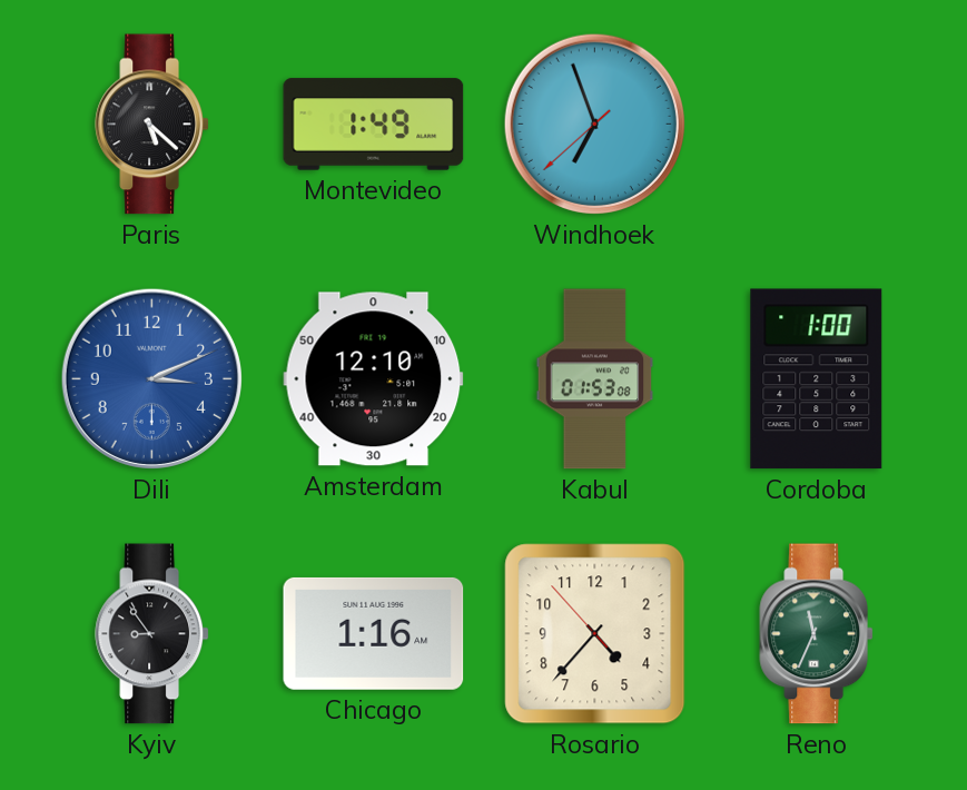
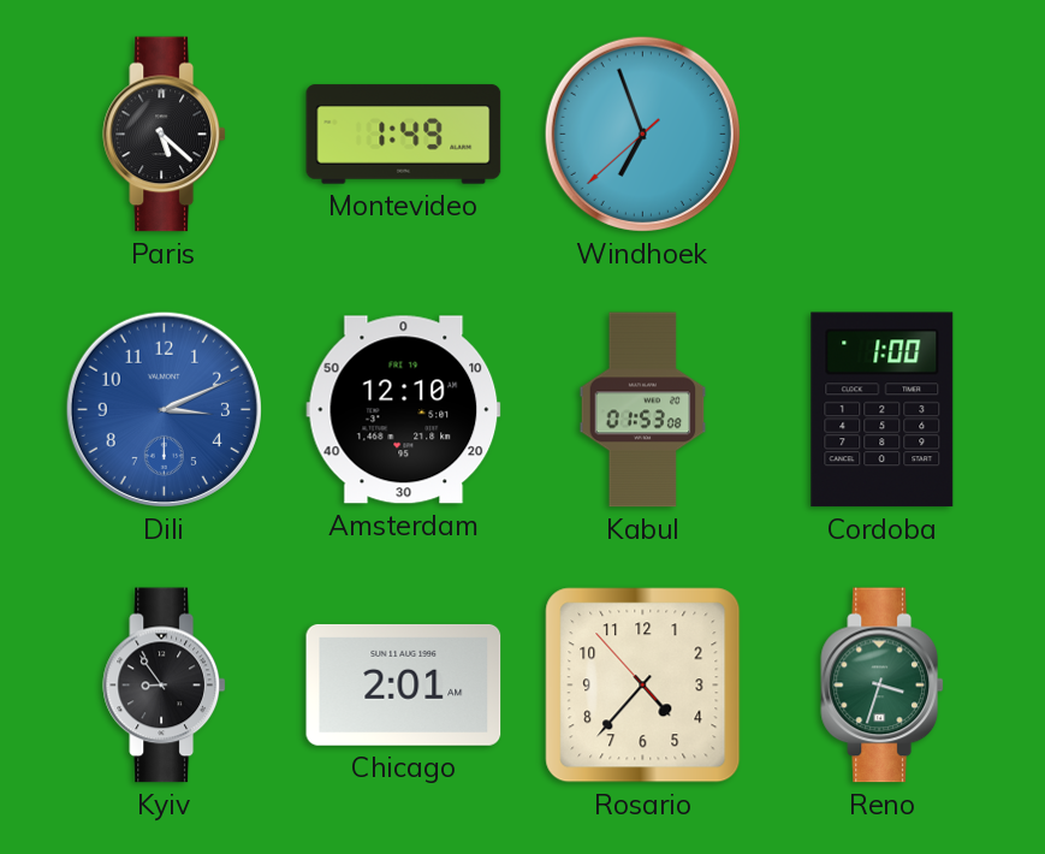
Chicago: 1:16 -> 2:01 (404, 684)
Reno: 11:34 -> 3:33 (881, 686)
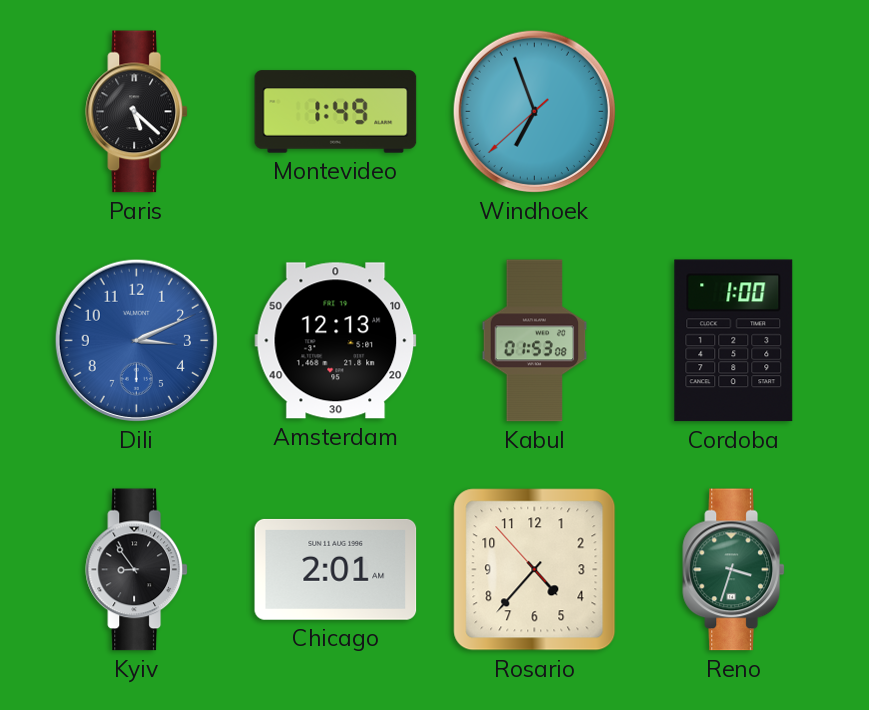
Amsterdam: 12:10 -> 12:13 (336, 341)
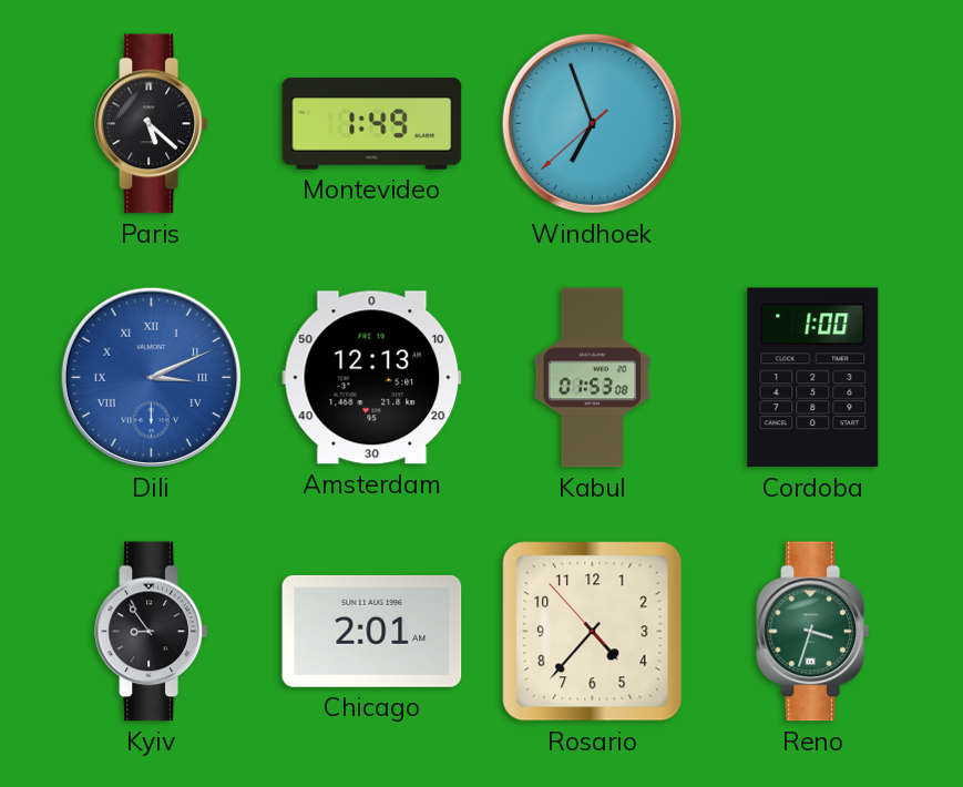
Dili numerals: Arabic -> Roman (151, 377)
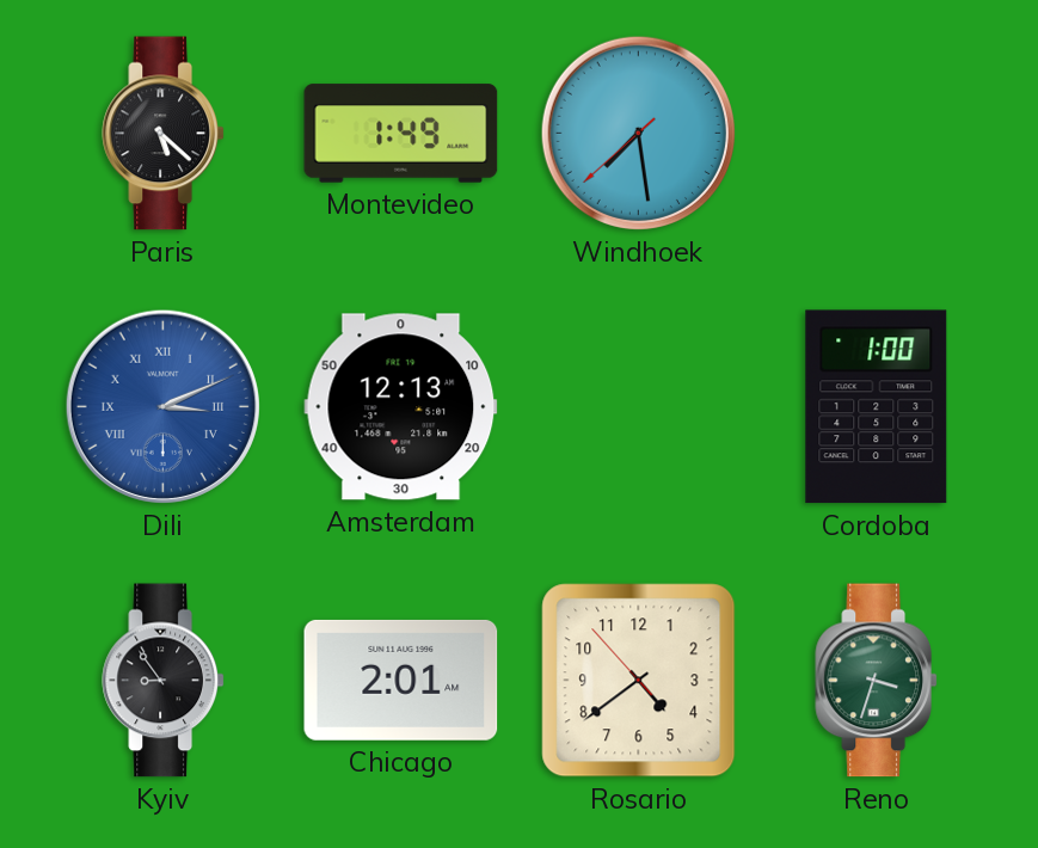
Windhoek: 6:56 -> 7:28 (638, 133)
Kabul: 01:53 -> none (593, 378)
Rosario: 4:36 -> 4:38 (639, 681)
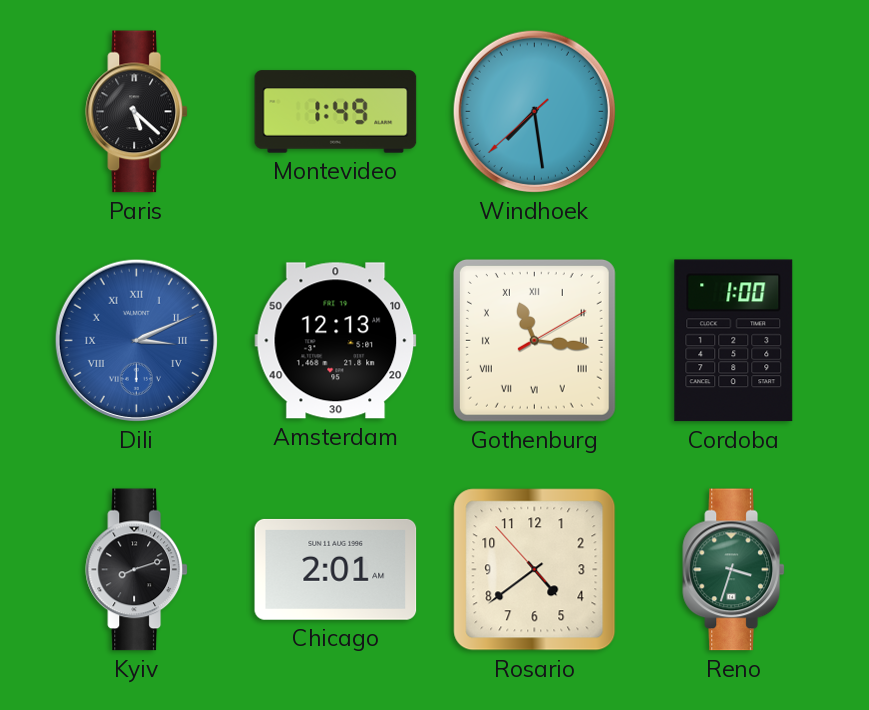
Gothenburg: none -> 11:16 (534, 340)
Kyiv: 8:54 -> 8:12 (136, 570)
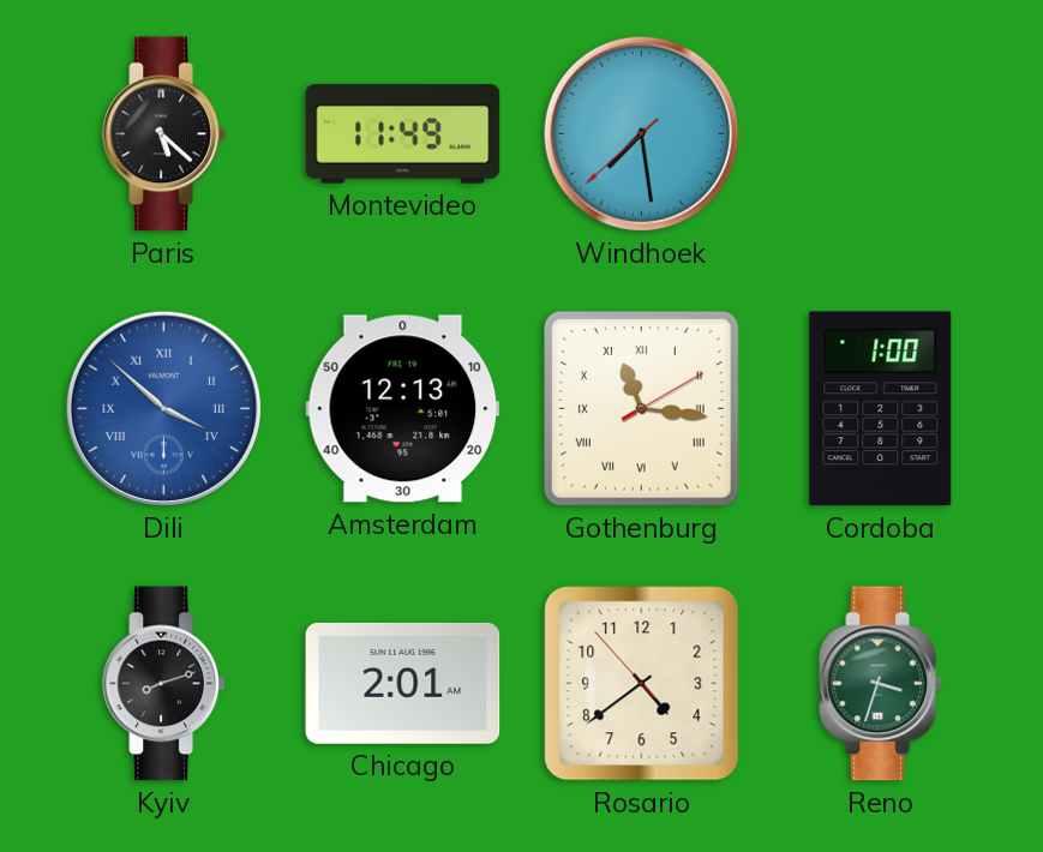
Montevideo: 1:49 -> 11:49 (403, 134)
Dili: 3:11 -> 3:52 (163, 408)
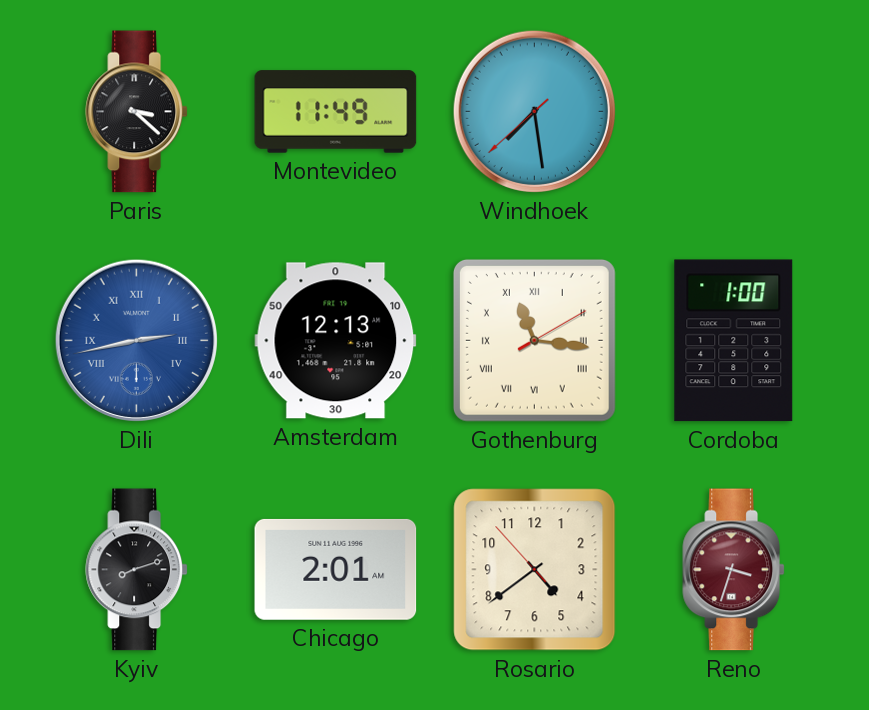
Paris: 5:22 -> 3:22 (136, 112)
Dili: 3:52 -> 2:43 (136, 340)
Reno dial: green -> burgundy (733, 570)
